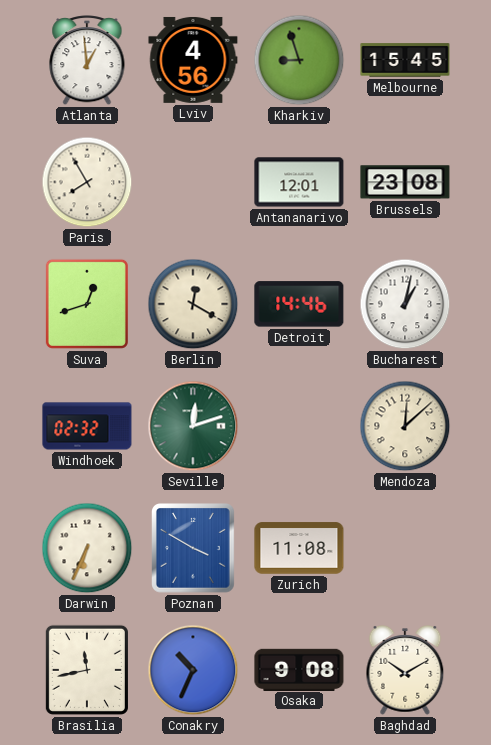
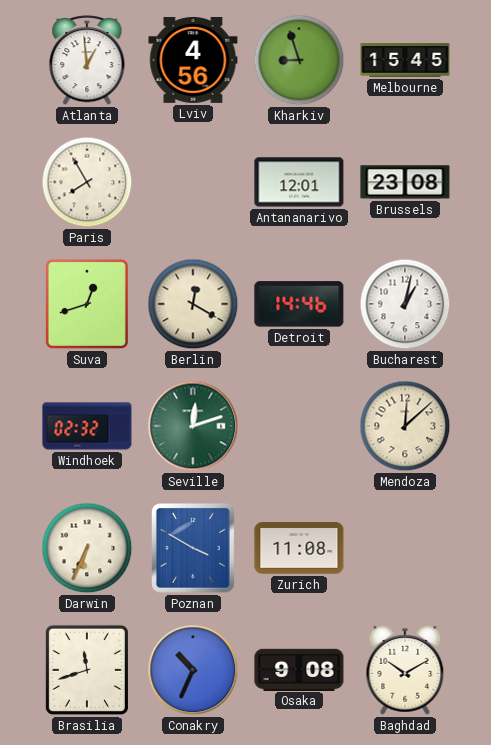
Brasilia: 11:43 -> 11:42 (87, 670)
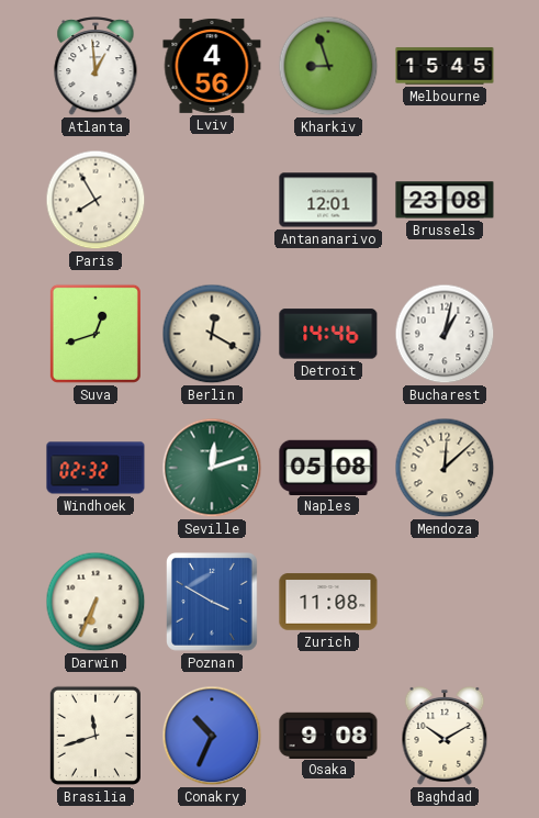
Naples: none -> 05:08 (328, 467)
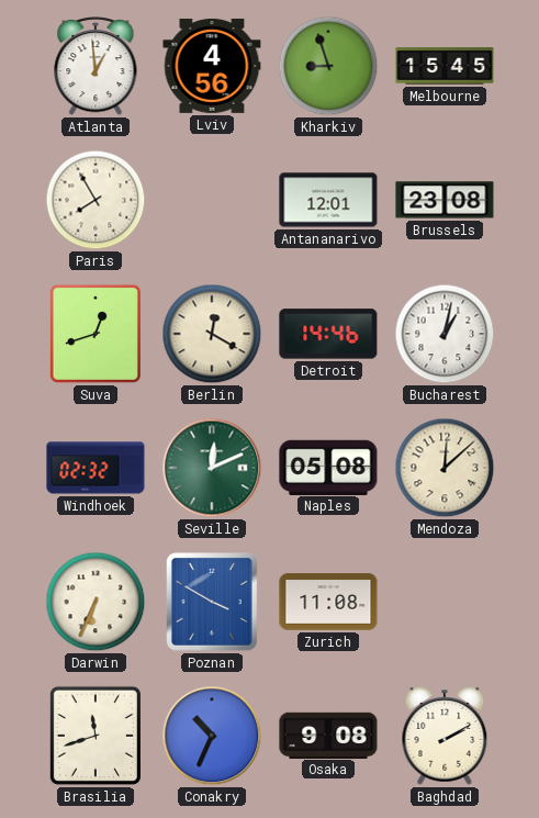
Seville: 12:12 -> 12:11 (212, 468)
Baghdad: 10:10 -> 2:10 (445, 737)
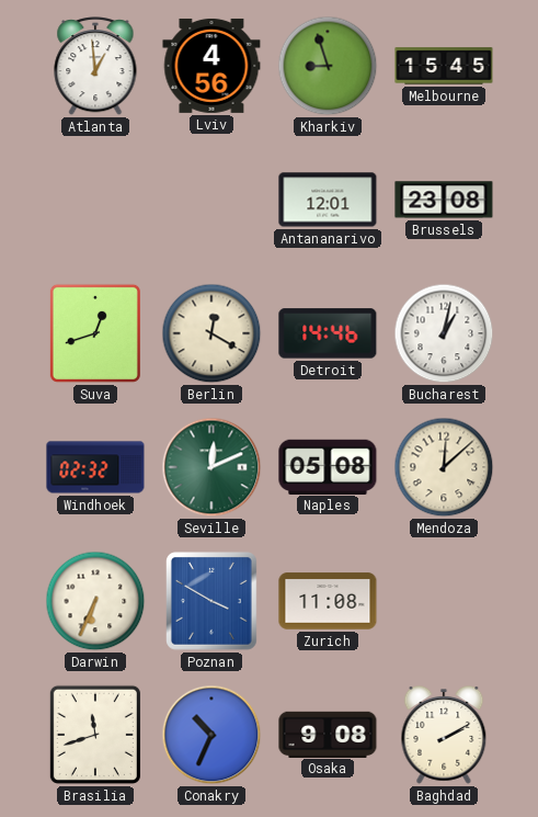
Paris: 7:55 -> none (96, 200)
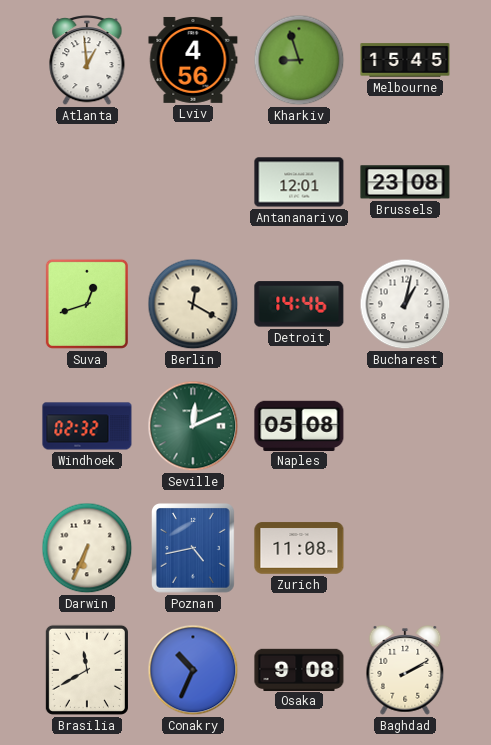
Mendoza: 12:08 -> none (444, 467)
Poznan: 3:50 -> 4:43 (194, 549)
Brasilia: 11:42 -> 11:40 (87, 670)
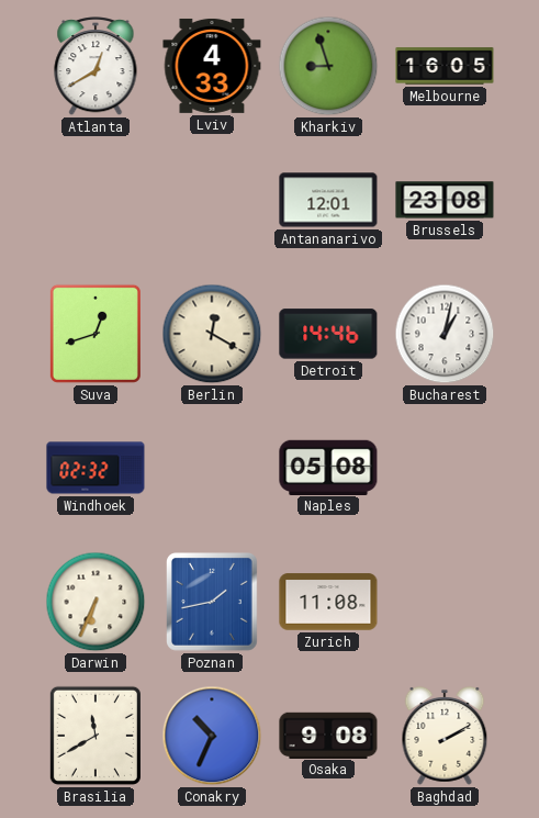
Atlanta: 12:59 -> 12:40 (96, 67)
Lviv: 4:56 -> 4:33 (212, 66)
Melbourne: 15:45 -> 16:05 (445, 66)
Seville: 12:11 -> none (193, 426)
Poznan: 4:43 -> 1:43 (213, 603)
